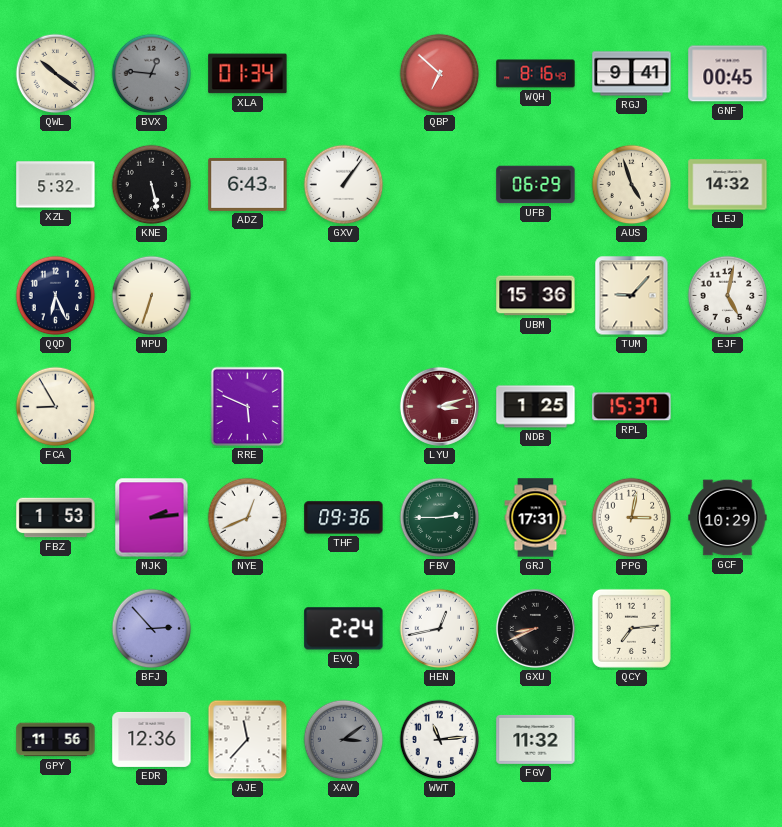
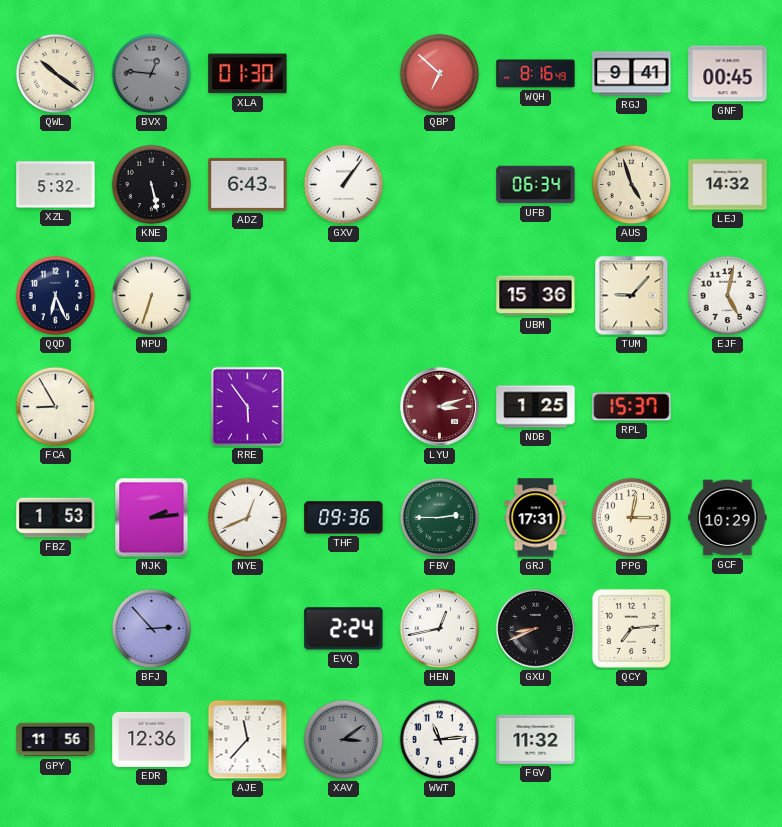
XLA: 01:34 -> 01:30 (248, 74)
UFB: 06:29 -> 06:34 (536, 185)
RRE: 5:49 -> 5:54 (248, 407)
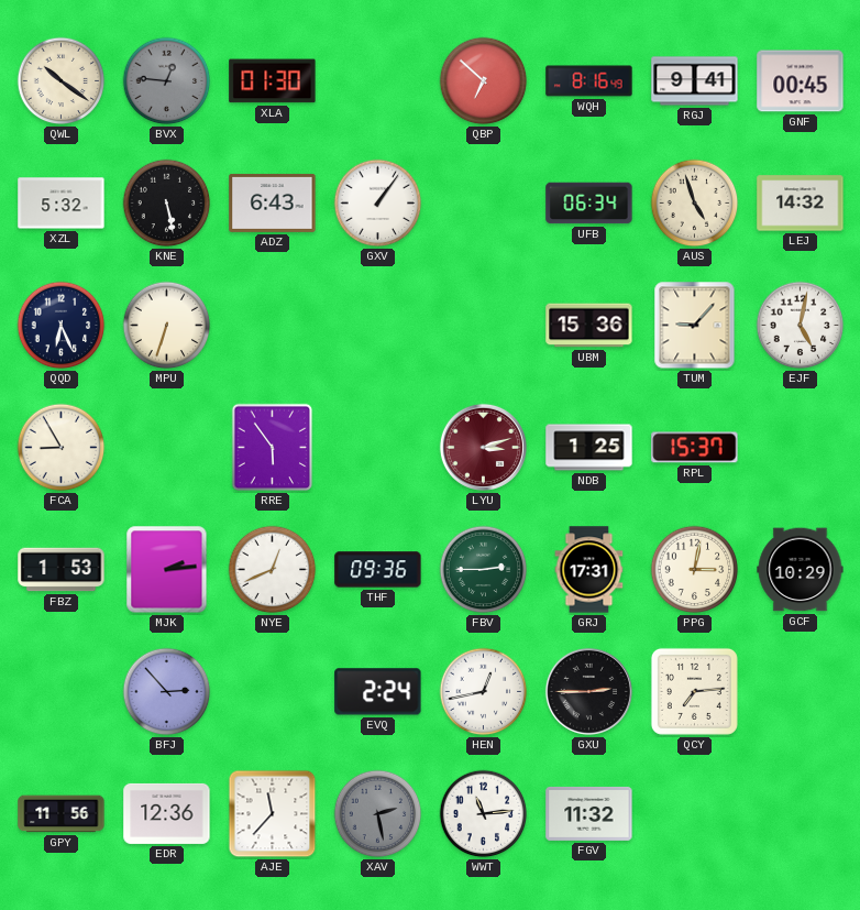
GXU: 8:41 -> 2:45 (588, 691)
XAV: 3:09 -> 2:28 (378, 814)
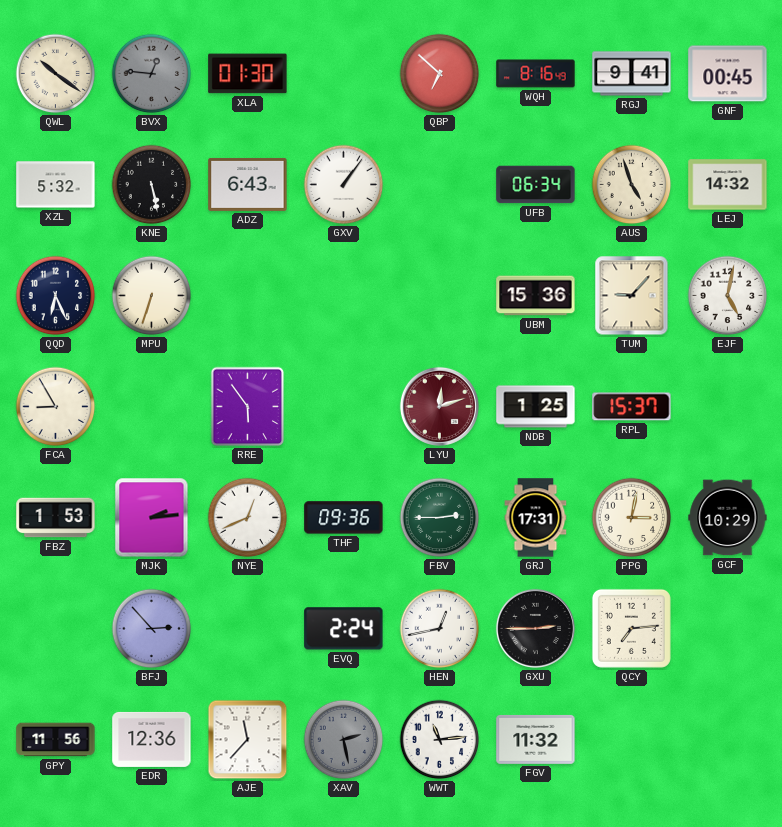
LYU: 3:12 -> 12:12 (439, 406)
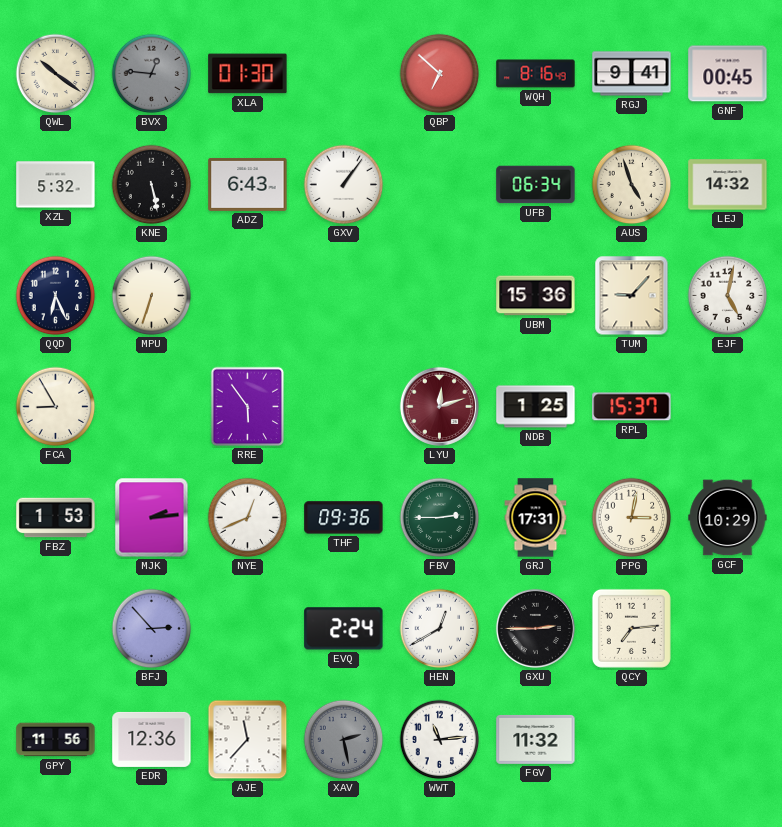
HEN: 12:43 -> 12:40 (440, 629)
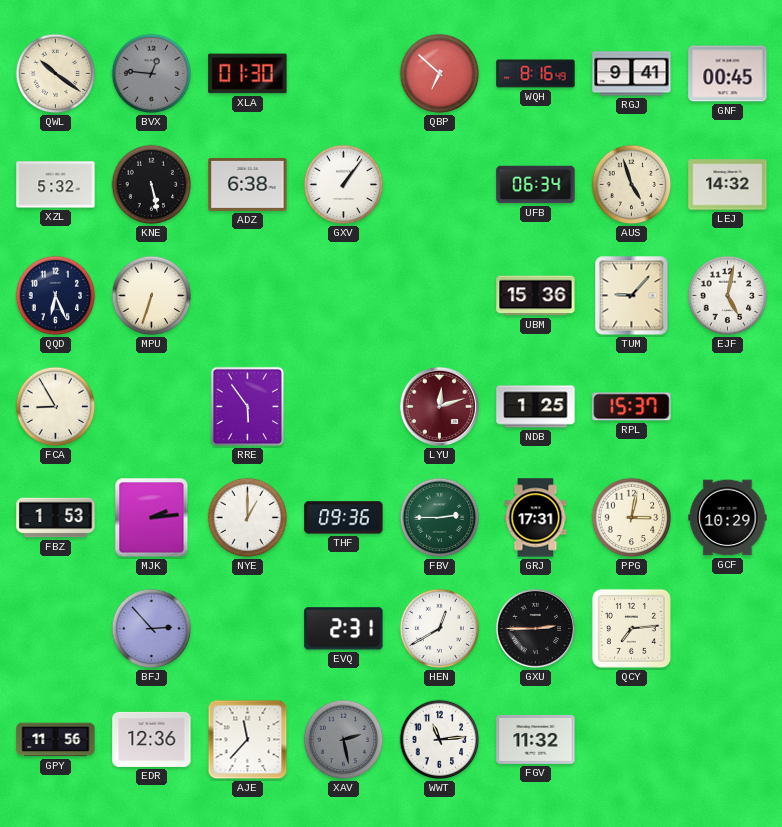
ADZ: 6:43 -> 6:38 (248, 184)
NYE: 12:41 -> 1:00 (248, 518)
EVQ: 2:24 -> 2:31 (344, 629)
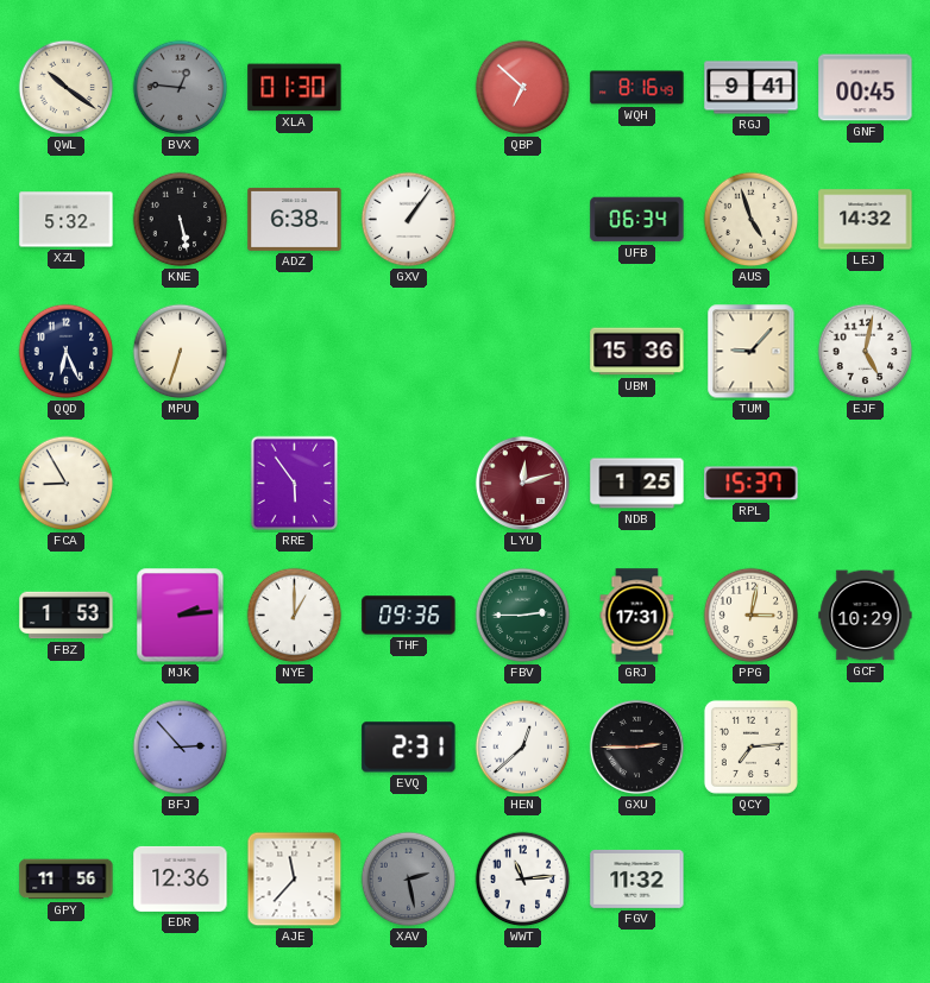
HEN: 12:40 -> 12:38 (523, 748)
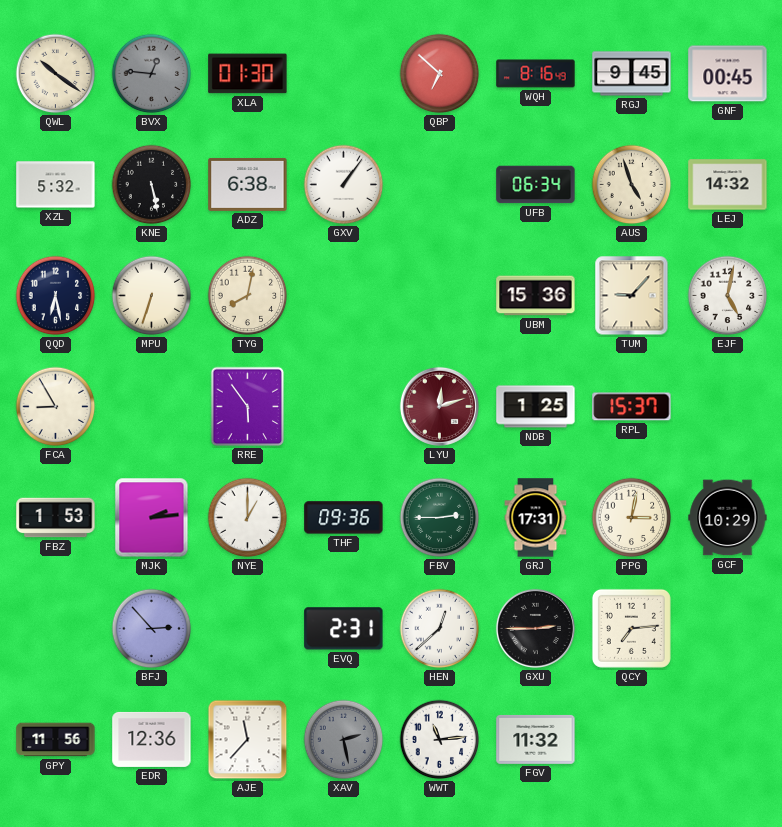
RGJ: 9:41 -> 9:45 (632, 74)
QQD: 6:26 -> 6:28 (56, 296)
TYG: none -> 8:02 (248, 296)
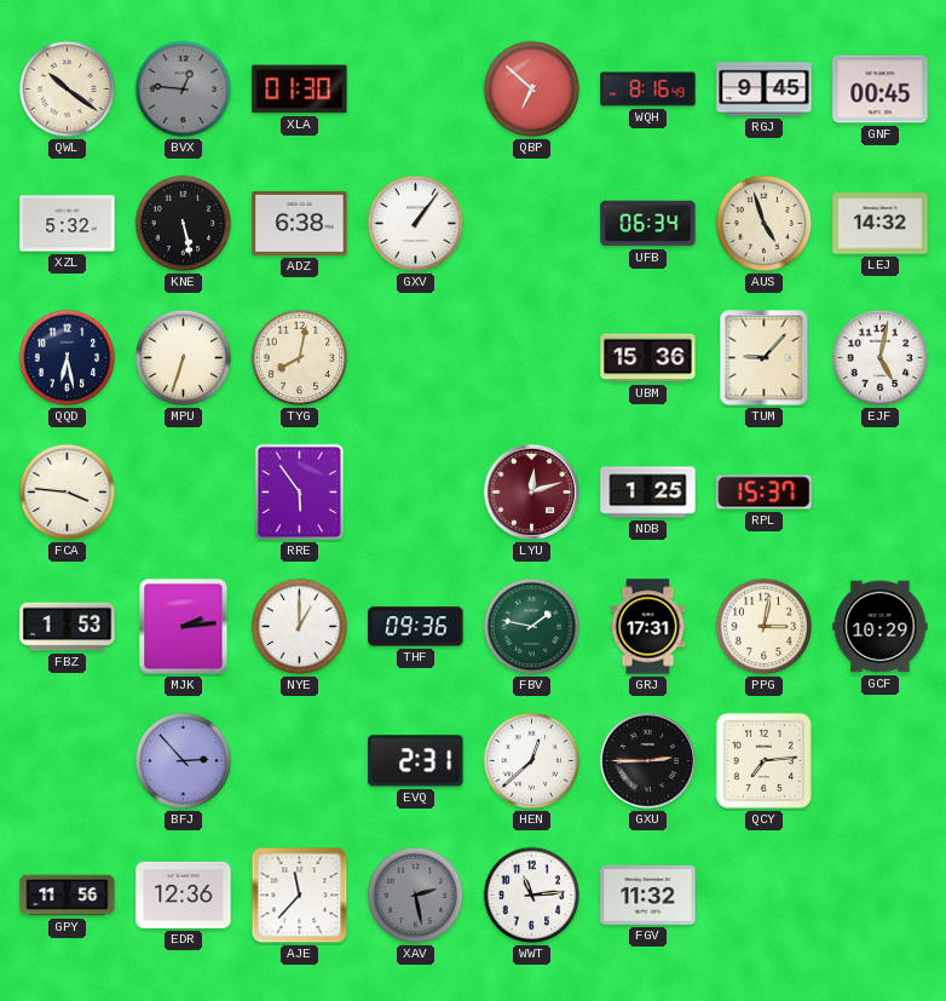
FCA: 8:55 -> 3:46 (68, 493)
FBV: 2:45 -> 1:47 (532, 627)
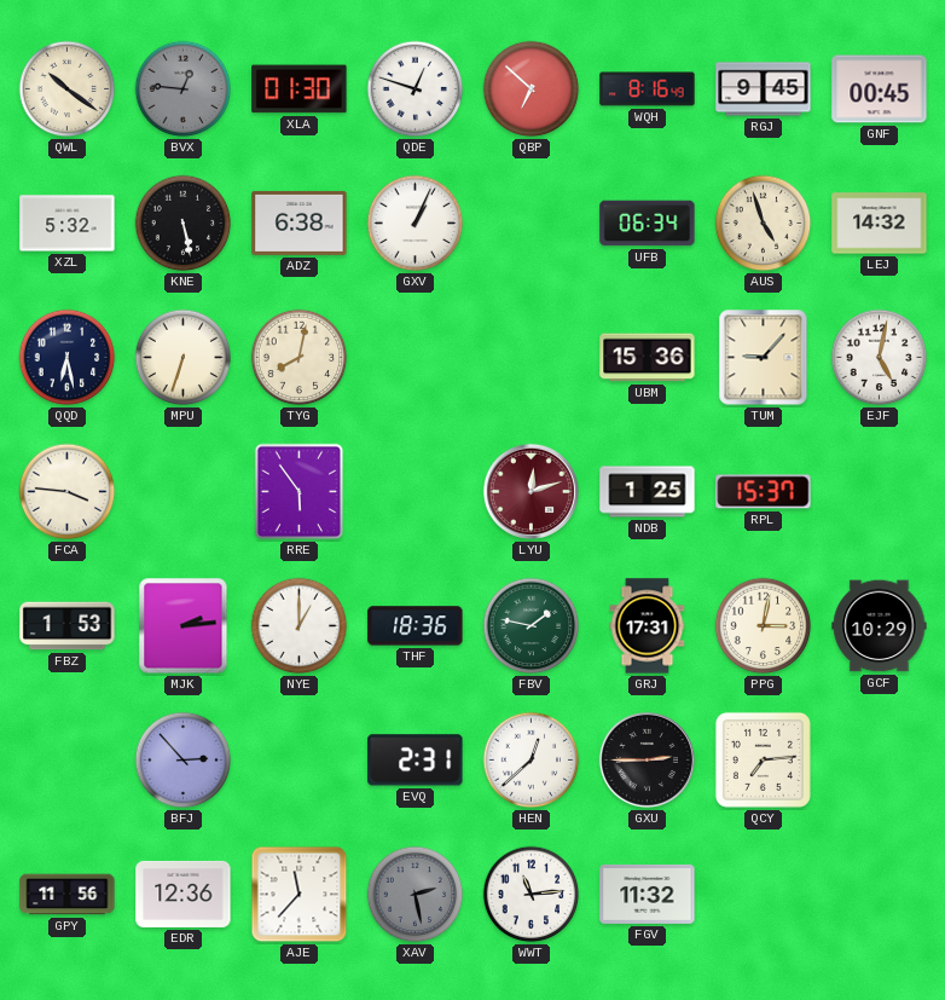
QDE: none -> 12:48 (416, 89)
GXV: 1:06 -> 1:04 (416, 224)
THF: 09:36 -> 18:36 (416, 626)
